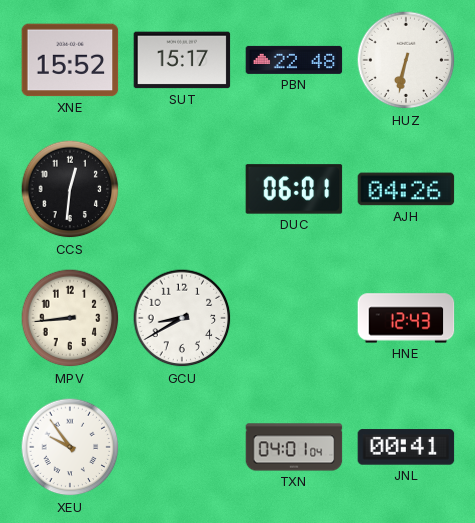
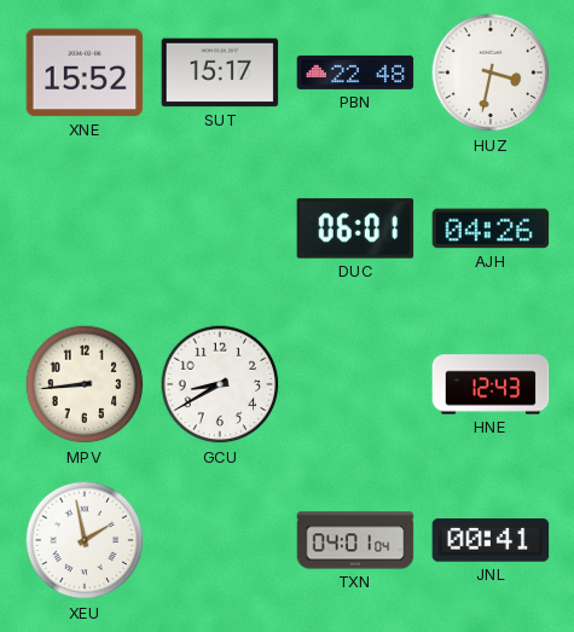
HUZ: 6:32 -> 3:32 (491, 73)
CCS: 12:31 -> none (70, 189)
XEU: 9:54 -> 1:58 (85, 540)
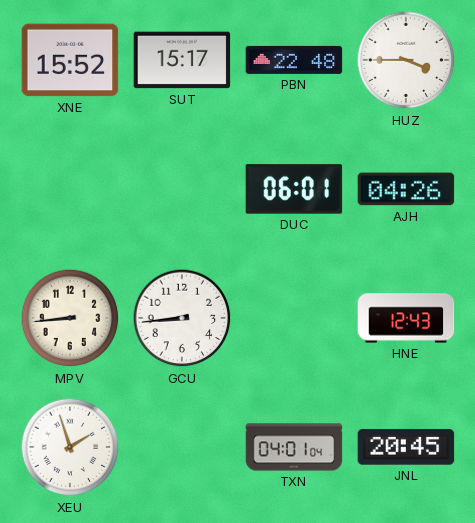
HUZ: 3:32 -> 3:45 (406, 60)
GCU: 8:40 -> 8:44 (182, 318)
XEU: 1:58 -> 1:57 (70, 447)
JNL: 00:41 -> 20:45 (406, 447)
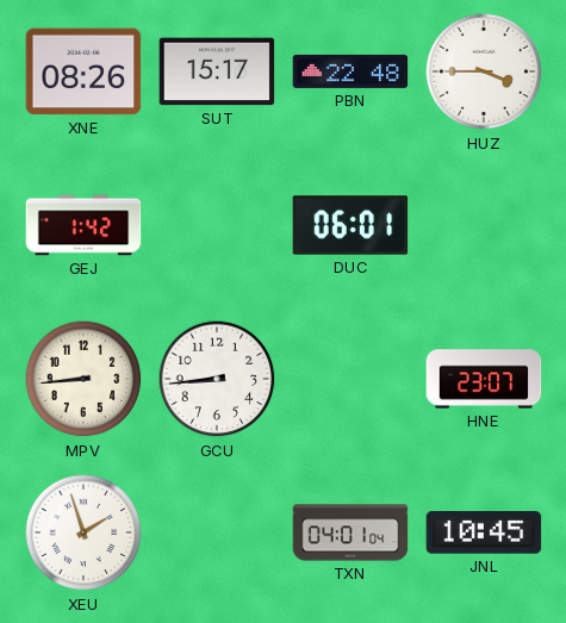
XNE: 15:52 -> 08:26 (83, 71)
GEJ: none -> 1:42 (83, 225)
AJH: 04:26 -> none (406, 189)
HNE: 12:43 -> 23:07 (484, 379)
JNL: 20:45 -> 10:45 (484, 532)
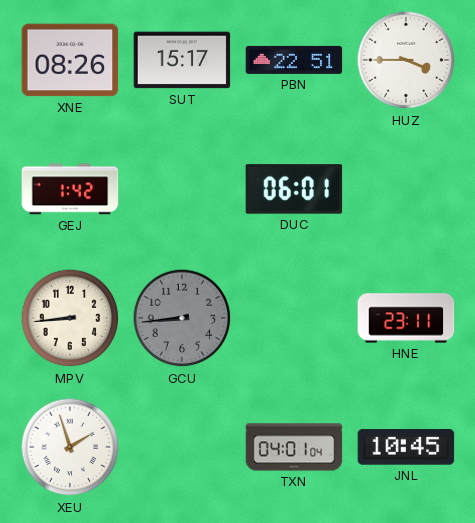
PBN: 22:48 -> 22:51 (294, 60)
GCU dial: white -> grey (182, 318)
HNE: 23:07 -> 23:11 (406, 318)
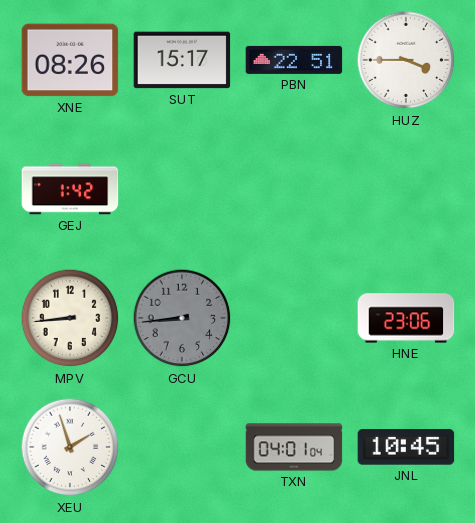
DUC: 06:01 -> none (294, 189)
HNE: 23:11 -> 23:06 (406, 318)
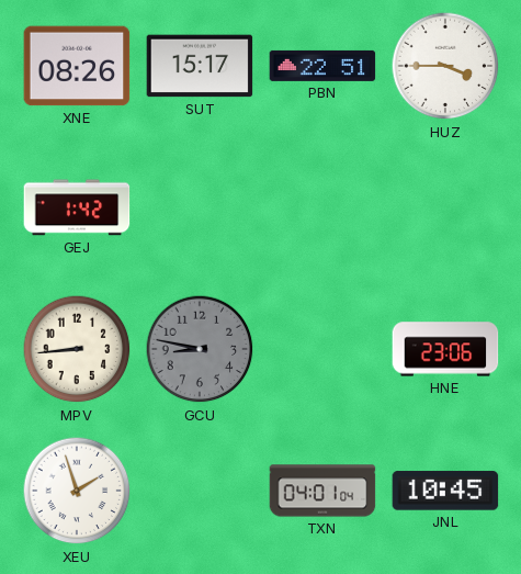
GCU: 8:44 -> 8:47 (200, 349)
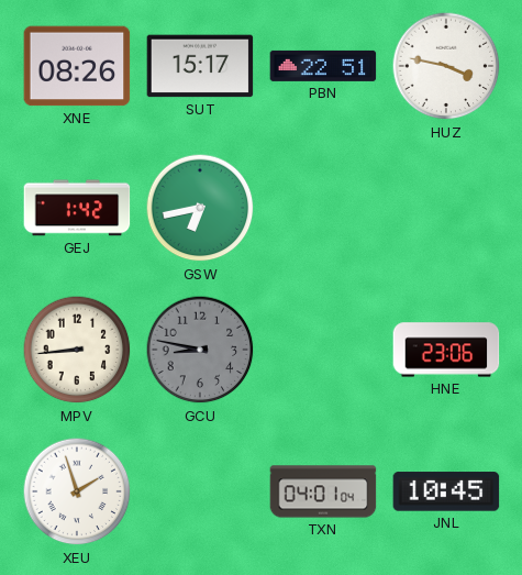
HUZ: 3:45 -> 3:47 (446, 66)
GSW: none -> 6:43 (200, 208)
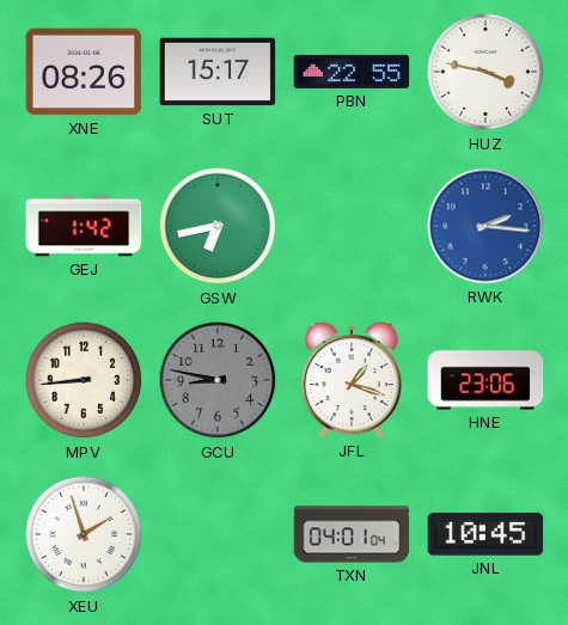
PBN: 22:51 -> 22:55 (352, 72)
RWK: none -> 2:16 (485, 226)
JFL: none -> 1:18 (352, 380)
